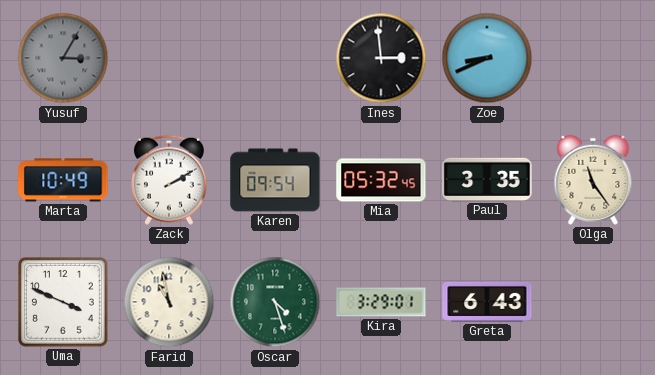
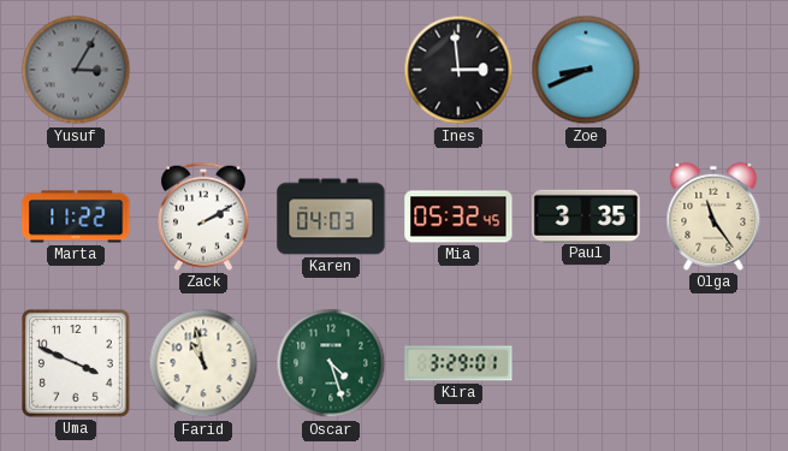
Marta: 10:49 -> 11:22 (76, 216)
Karen: 09:54 -> 04:03 (331, 216)
Greta: 6:43 -> none (487, 302)
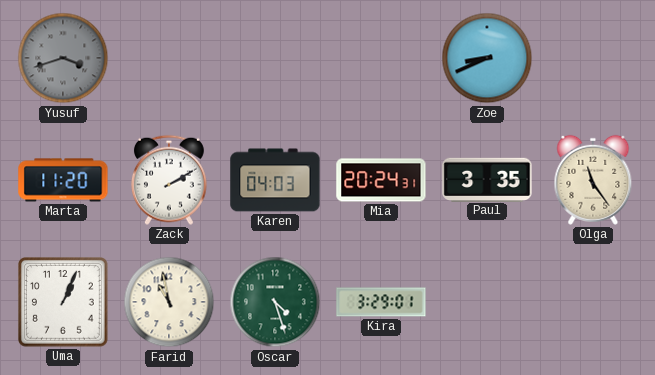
Yusuf: 3:05 -> 3:42 (63, 58)
Ines: 2:59 -> none (458, 70)
Marta: 11:22 -> 11:20 (63, 180)
Mia: 05:32 -> 20:24 (381, 180)
Uma: 3:49 -> 1:04 (64, 303)
